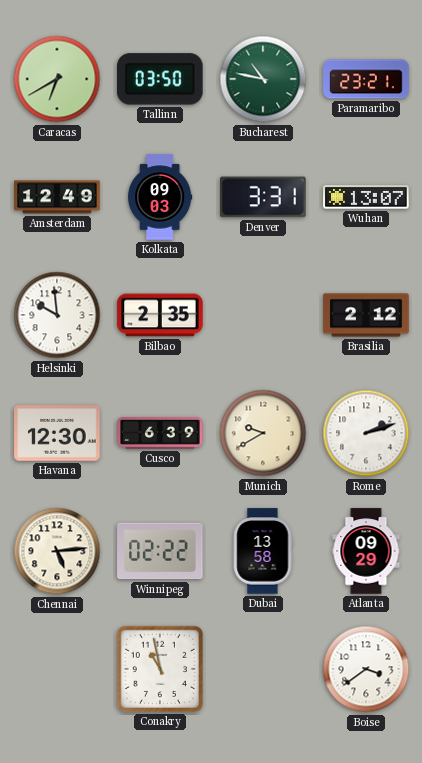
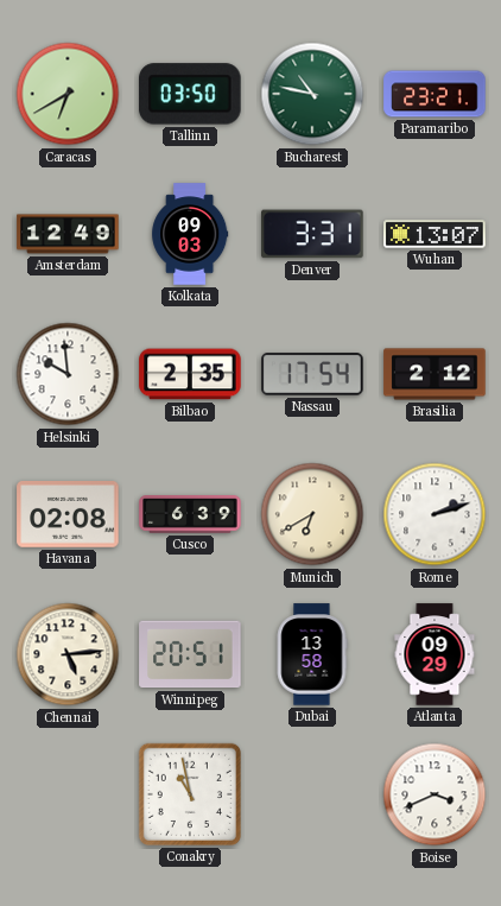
Nassau: none -> 17:54 (312, 374)
Havana: 12:30 -> 02:08 (68, 515)
Munich: 9:40 -> 6:40 (312, 514)
Winnipeg: 02:22 -> 20:51 (190, 654)
Boise: 3:39 -> 3:41 (435, 794)
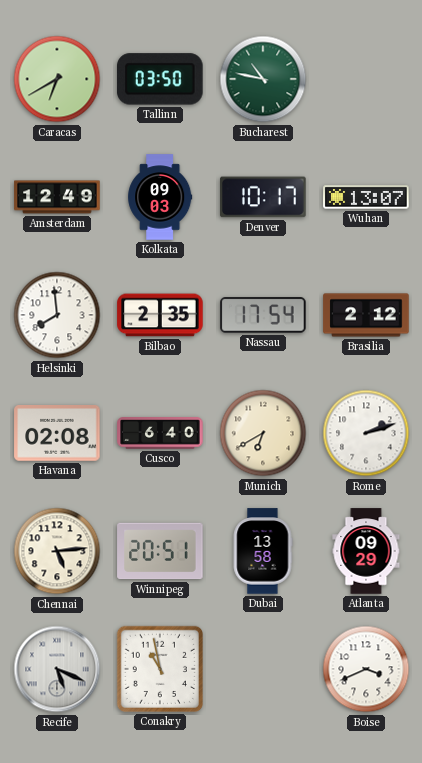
Paramaribo: 23:21 -> none (435, 94)
Denver: 3:31 -> 10:17 (263, 197)
Helsinki: 9:59 -> 7:59 (57, 315)
Cusco: 6:39 -> 6:40 (160, 433)
Recife: none -> 5:19 (57, 669)
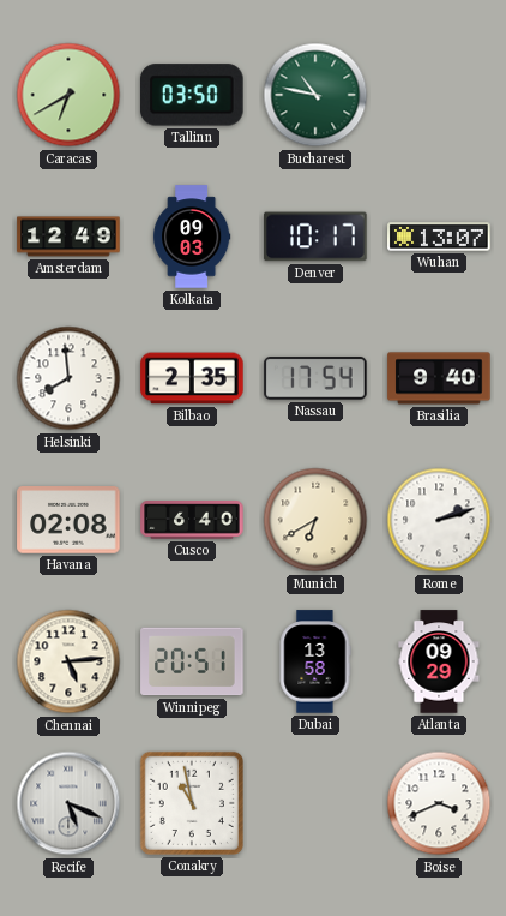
Brasilia: 2:12 -> 9:40 (439, 378)
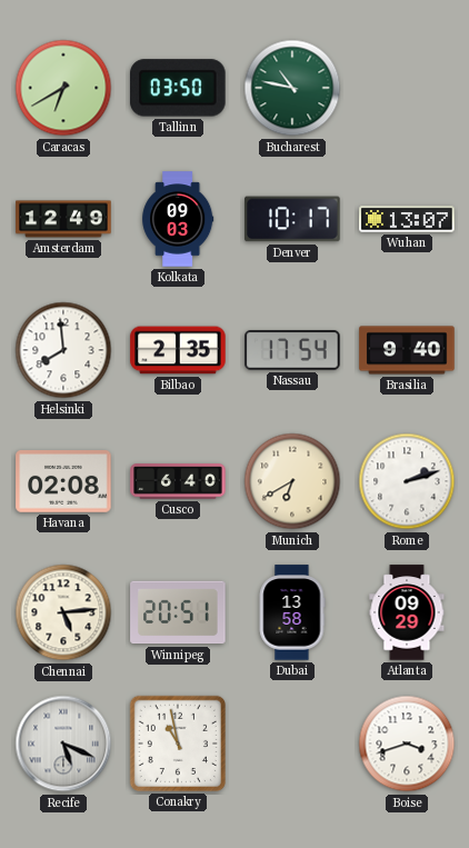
Boise: 3:41 -> 3:42 (407, 744)
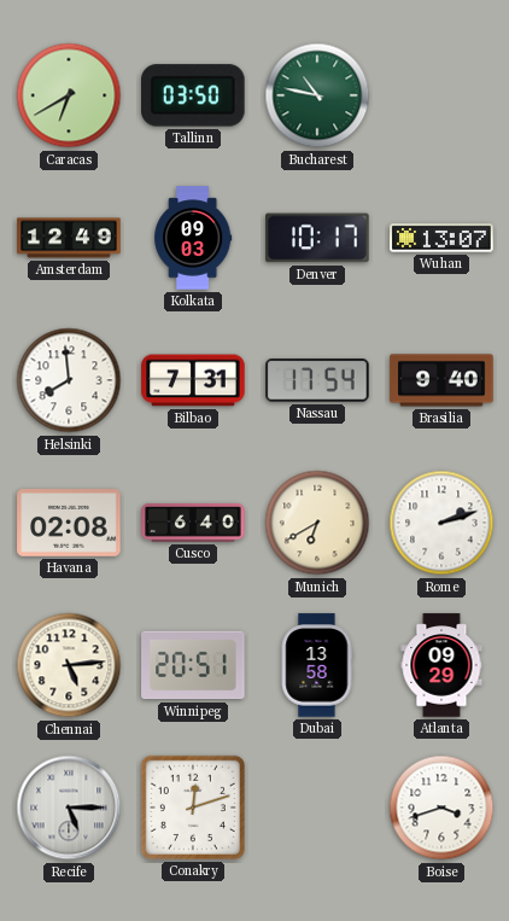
Bilbao: 2:35 -> 7:31 (193, 380)
Recife: 5:19 -> 5:15 (69, 808)
Conakry: 10:58 -> 12:12 (193, 808)
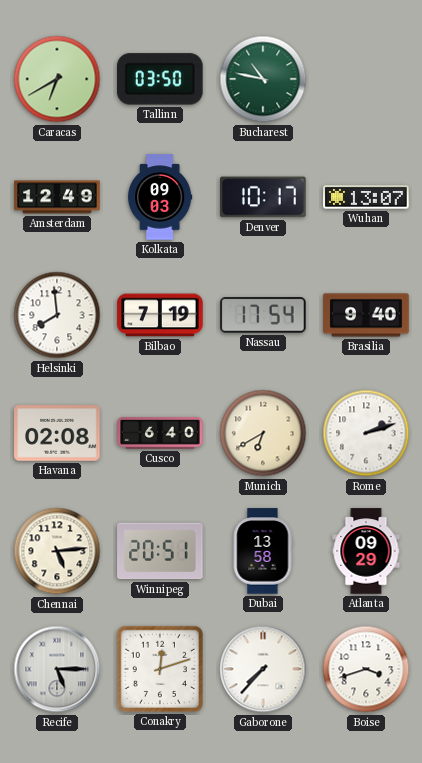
Bilbao: 7:31 -> 7:19 (160, 315)
Gaborone: none -> 7:37 (263, 669)
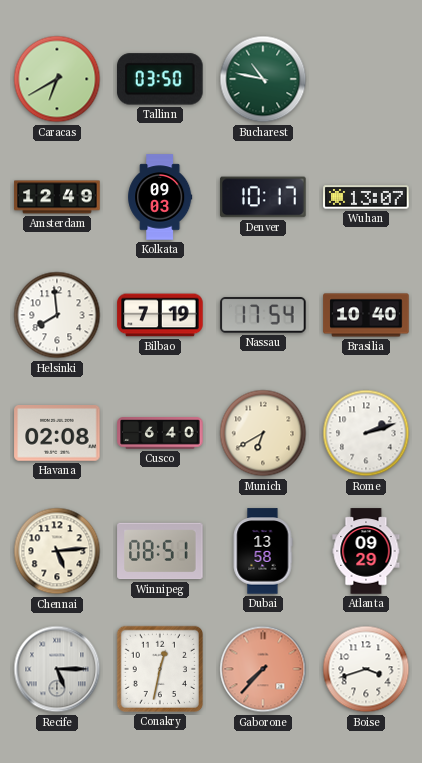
Brasilia: 9:40 -> 10:40 (366, 315)
Winnipeg: 20:51 -> 08:51 (160, 551)
Conakry: 12:12 -> 12:32 (160, 669)
Gaborone dial: white -> salmon (263, 669)
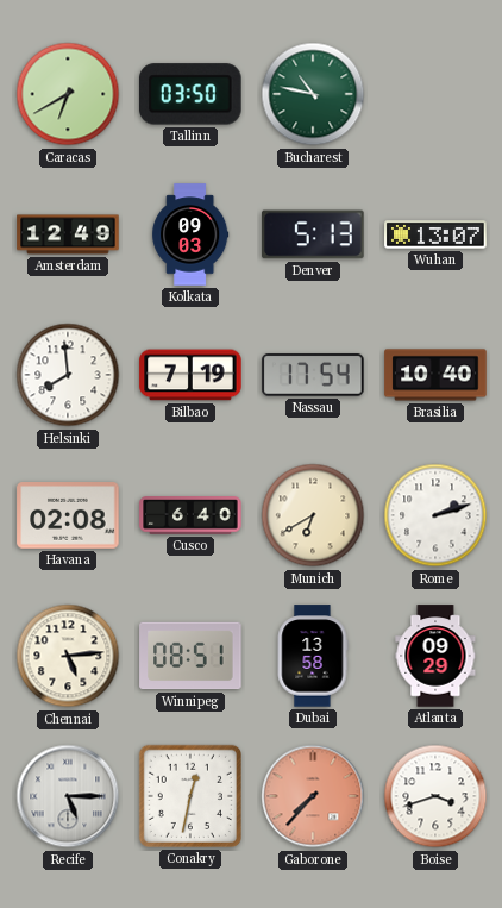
Denver: 10:17 -> 5:13 (313, 234)
